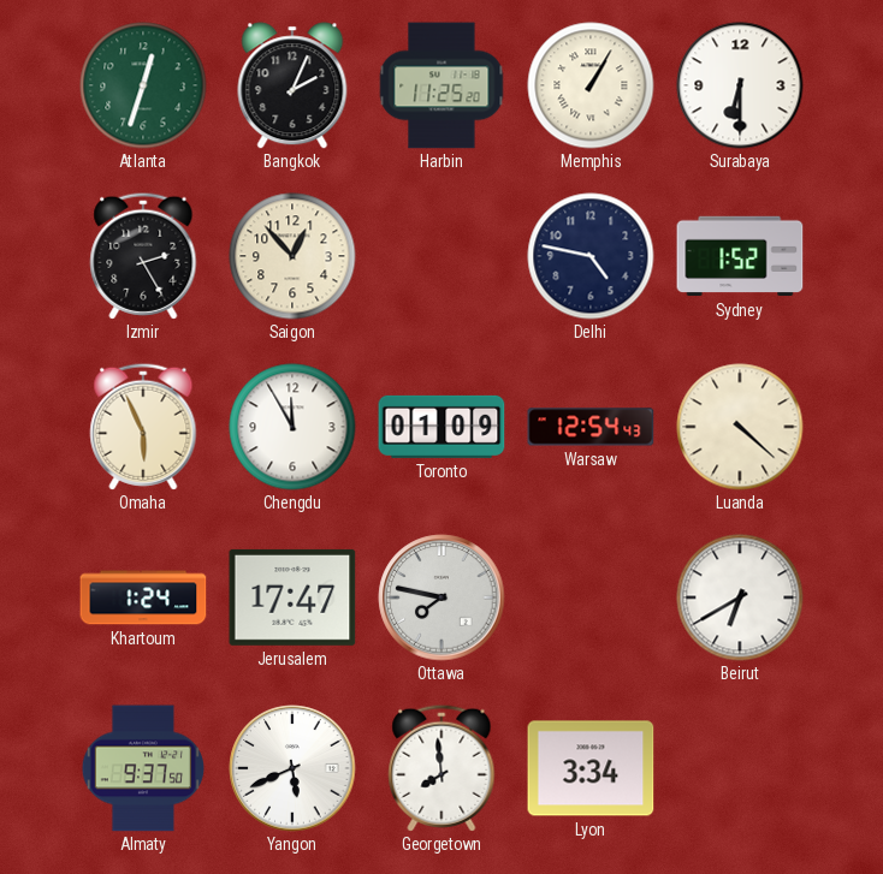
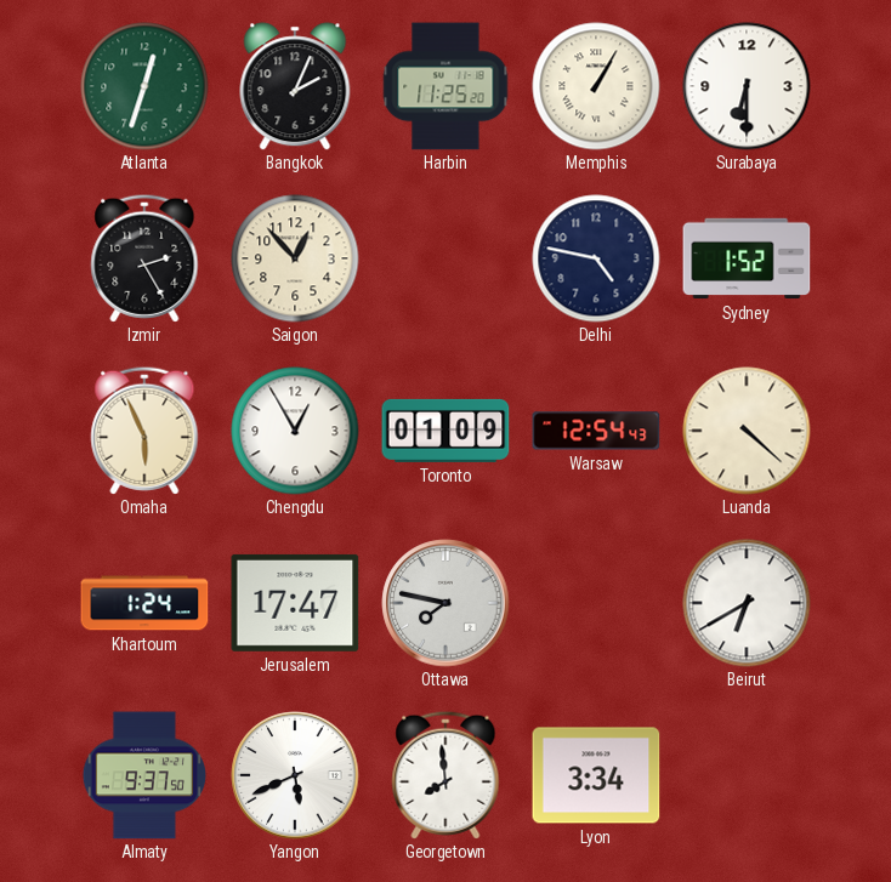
Chengdu: 11:55 -> 12:55 (295, 431)
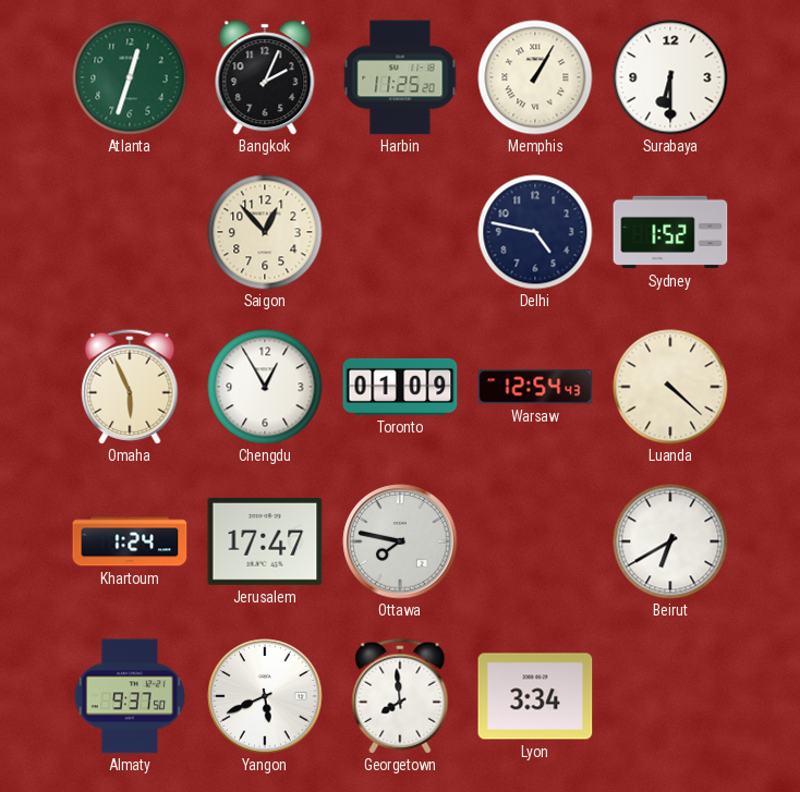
Izmir: 2:25 -> none (144, 258)
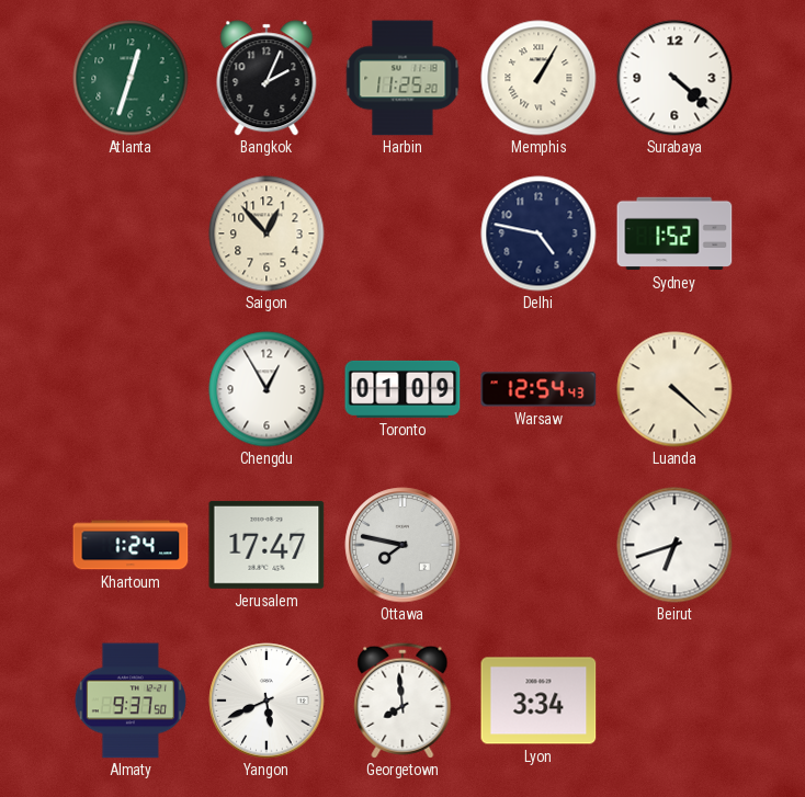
Surabaya: 6:30 -> 4:22 (674, 78)
Omaha: 5:56 -> none (130, 387)
Beirut: 6:40 -> 6:42 (674, 545)
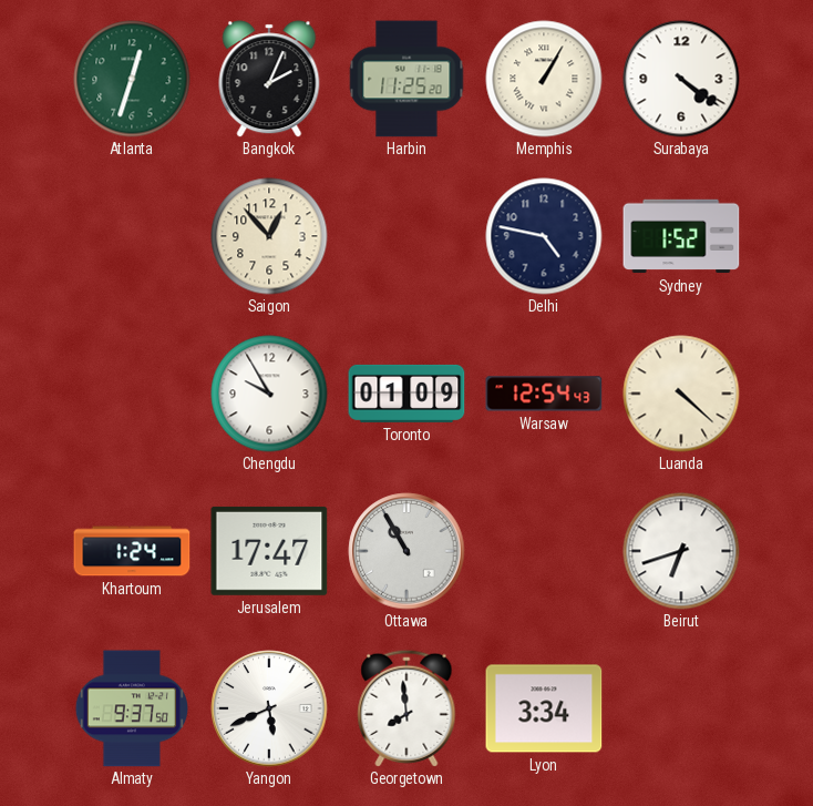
Surabaya: 4:22 -> 4:21 (681, 79)
Chengdu: 12:55 -> 9:55 (269, 394)
Ottawa: 7:47 -> 10:55 (406, 551)
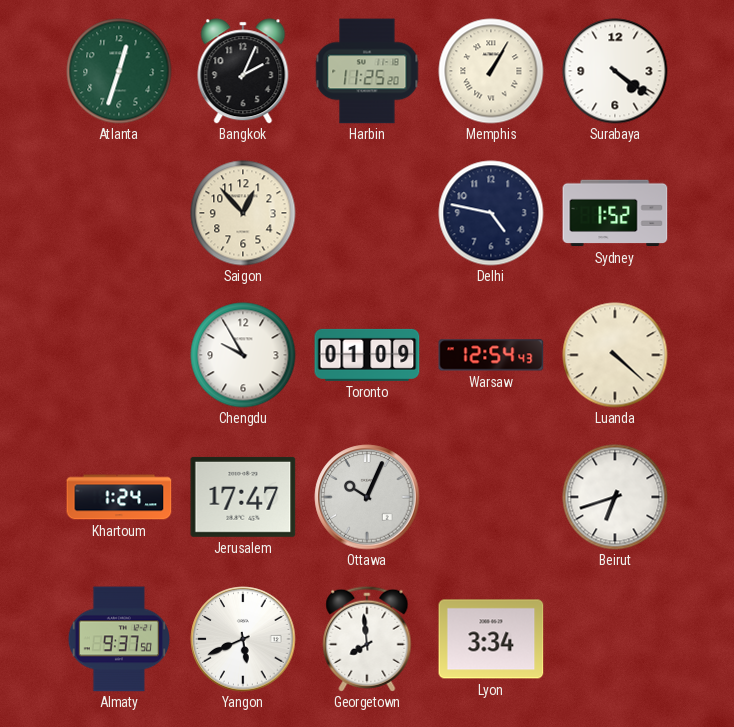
Ottawa: 10:55 -> 10:04 (367, 497)
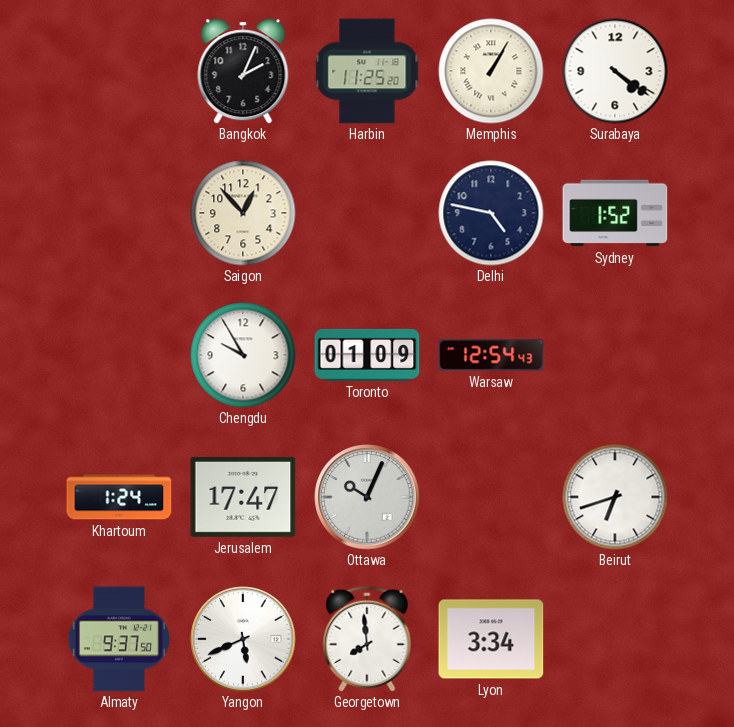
Atlanta: 12:33 -> none (119, 71)
Luanda: 4:22 -> none (615, 355)
